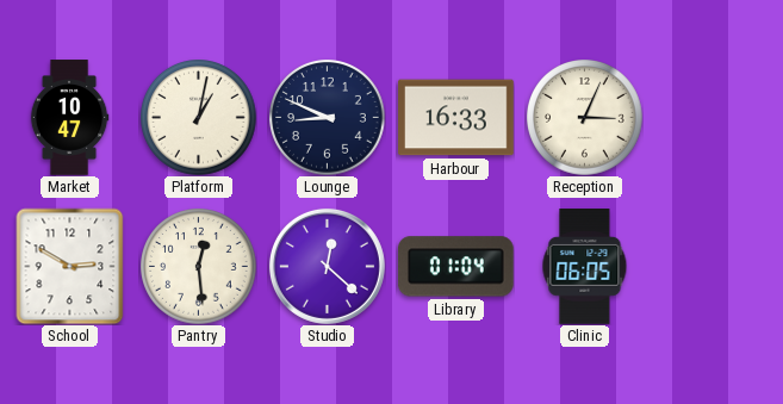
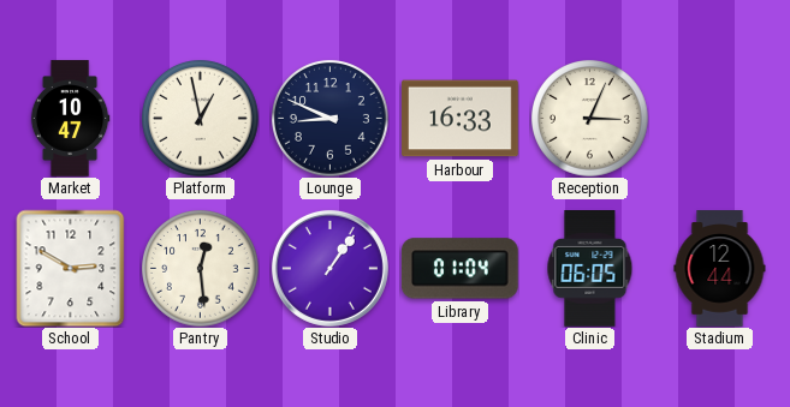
Platform: 1:02 -> 12:58 (201, 119)
Studio: 12:22 -> 1:06 (329, 268)
Stadium: none -> 12:44 (720, 269)
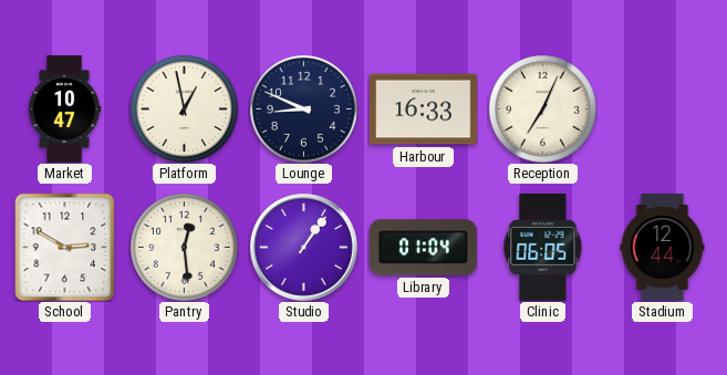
Reception: 3:04 -> 7:04 (543, 110)
